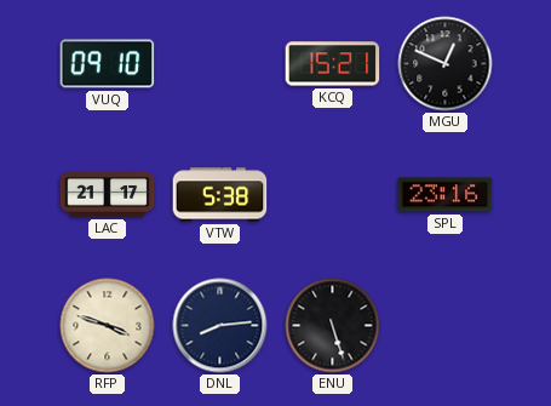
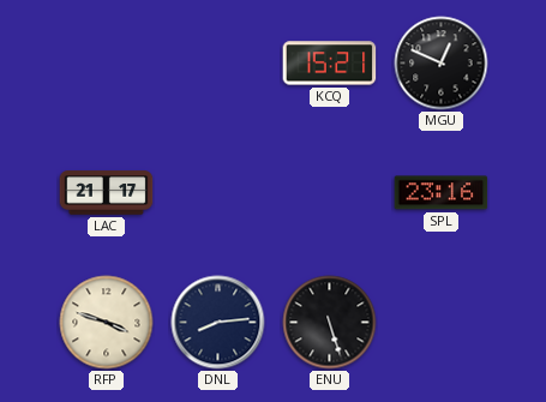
VUQ: 09:10 -> none (108, 64)
VTW: 5:38 -> none (220, 195)
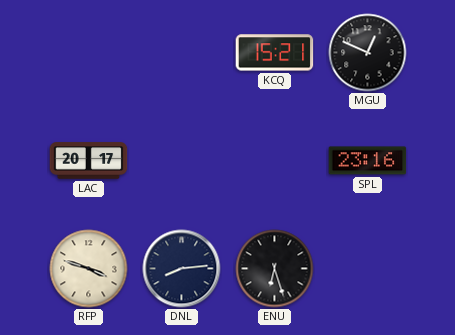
LAC: 21:17 -> 20:17 (89, 161)
ENU: 5:27 -> 6:27 (275, 269)
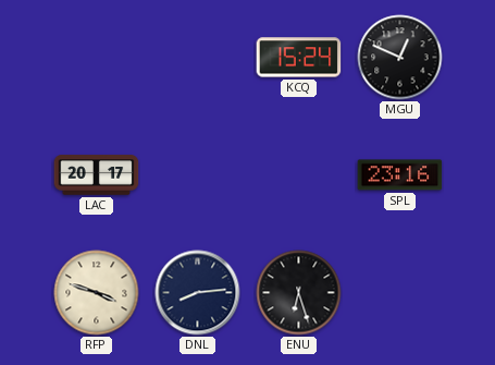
KCQ: 15:21 -> 15:24 (299, 58)
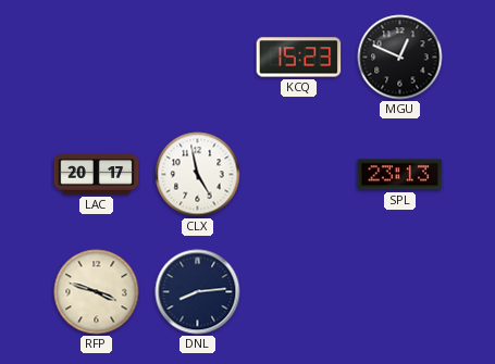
KCQ: 15:24 -> 15:23 (299, 58)
CLX: none -> 4:58 (198, 175)
SPL: 23:16 -> 23:13 (400, 175)
ENU: 6:27 -> none (299, 293)
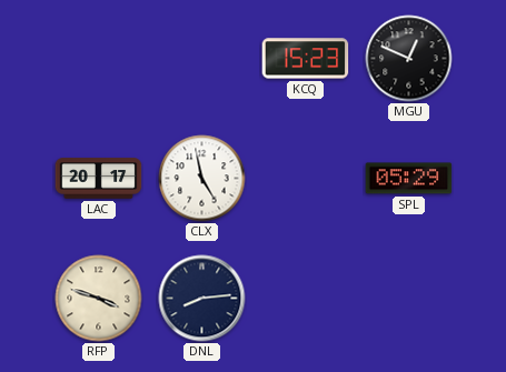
SPL: 23:13 -> 05:29 (409, 179)
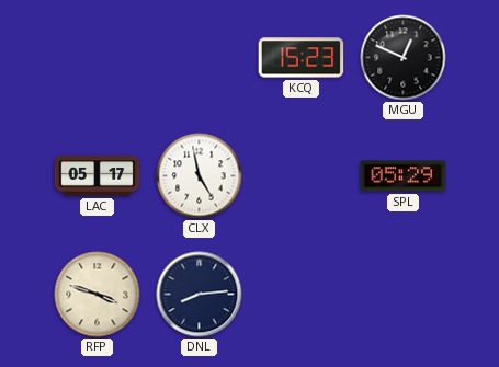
LAC: 20:17 -> 05:17 (98, 176)
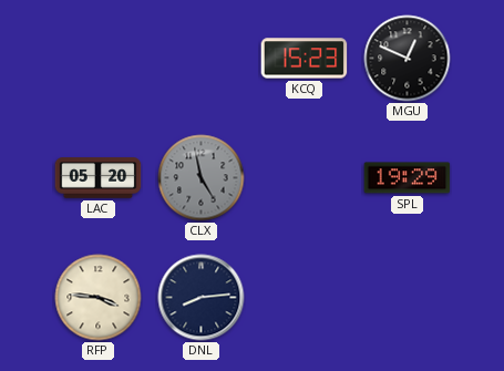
LAC: 05:17 -> 05:20 (99, 178)
CLX dial: white -> grey (202, 178)
SPL: 05:29 -> 19:29 (408, 178)
RFP: 3:48 -> 3:46 (99, 298)
